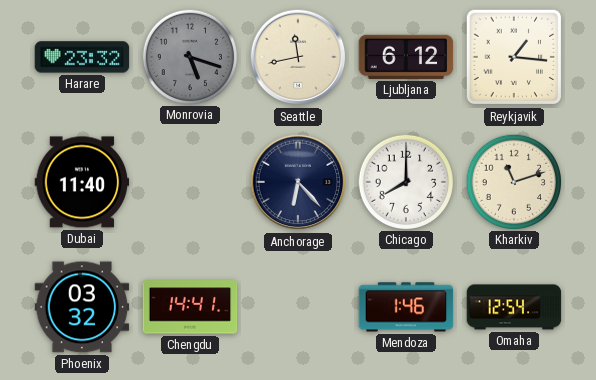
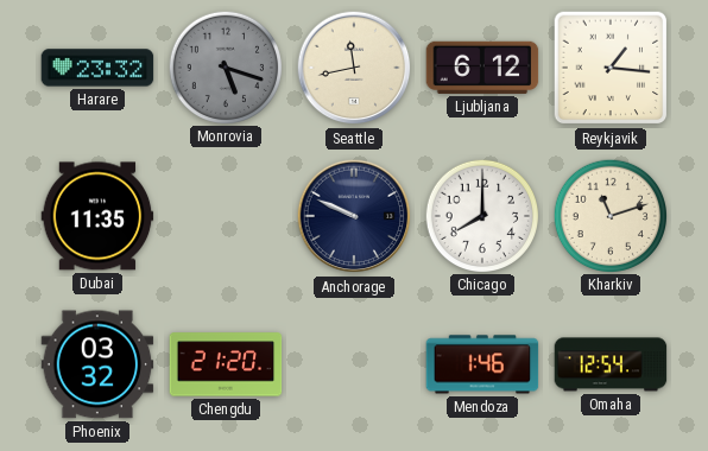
Dubai: 11:40 -> 11:35 (97, 216)
Anchorage: 6:23 -> 9:49 (354, 216)
Chengdu: 14:41 -> 21:20 (226, 364)
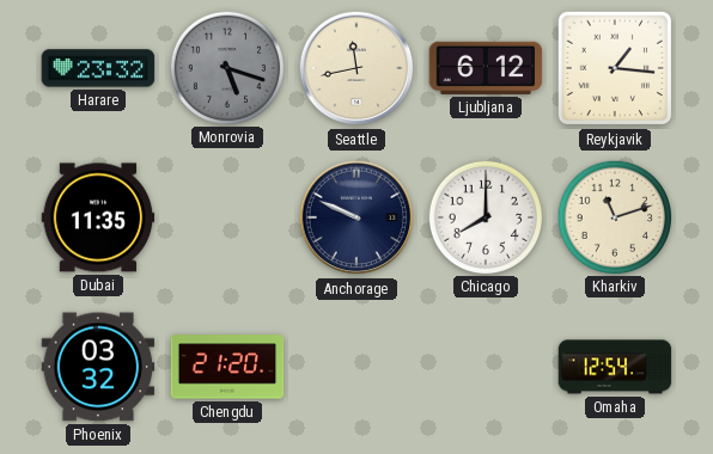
Mendoza: 1:46 -> none (482, 364)
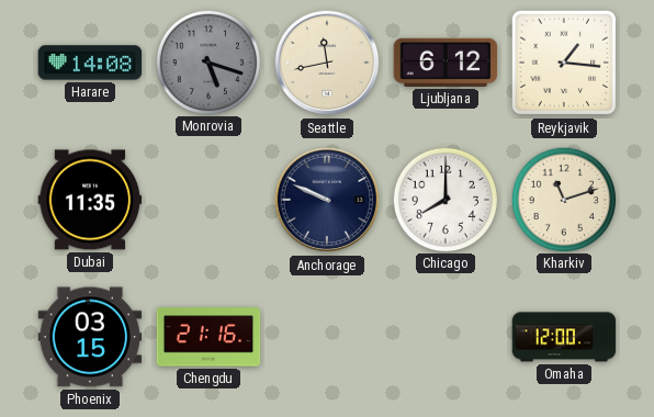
Harare: 23:32 -> 14:08 (90, 63)
Phoenix: 03:32 -> 03:15 (90, 337)
Chengdu: 21:20 -> 21:16 (208, 337)
Omaha: 12:54 -> 12:00 (564, 337)
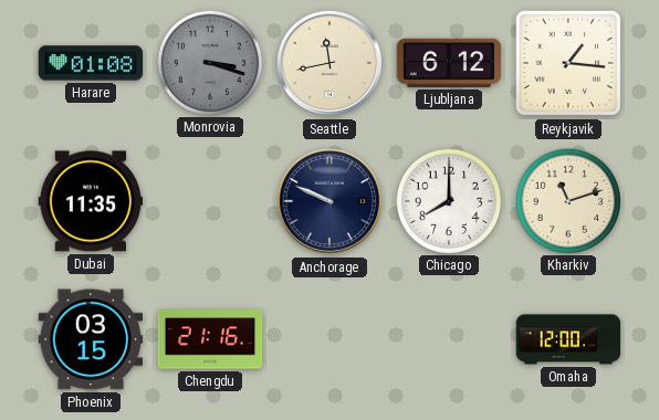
Harare: 14:08 -> 01:08 (91, 63)
Monrovia: 5:18 -> 3:18 (209, 62)
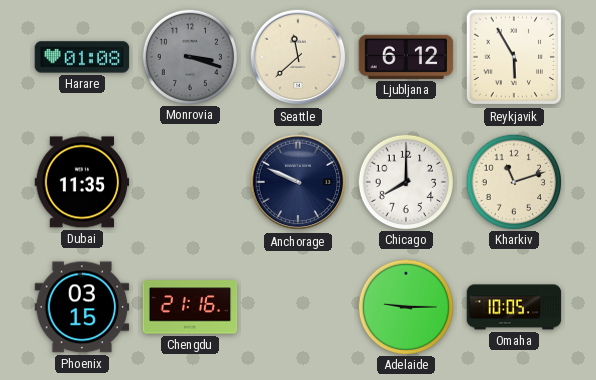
Seattle: 11:43 -> 11:38 (298, 57)
Reykjavik: 1:16 -> 5:55 (514, 57)
Adelaide: none -> 9:15 (405, 306)
Omaha: 12:00 -> 10:05 (514, 307)
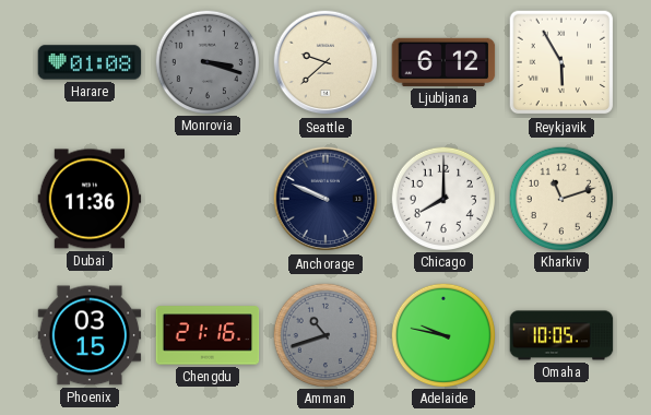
Seattle: 11:38 -> 9:38 (325, 62)
Dubai: 11:35 -> 11:36 (90, 199)
Amman: none -> 10:42 (324, 334)
Adelaide: 9:15 -> 9:47 (442, 334)
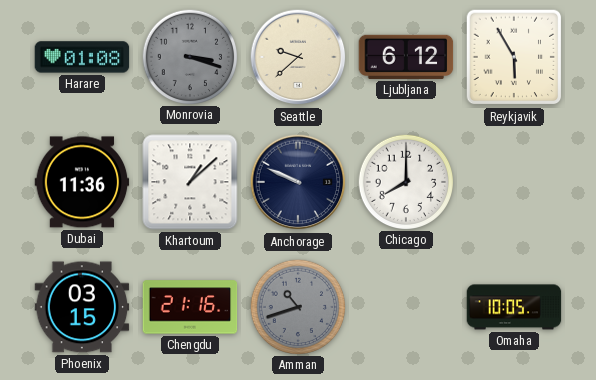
Khartoum: none -> 1:08 (190, 182)
Kharkiv: 11:12 -> none (560, 198)
Adelaide: 9:47 -> none (442, 334)
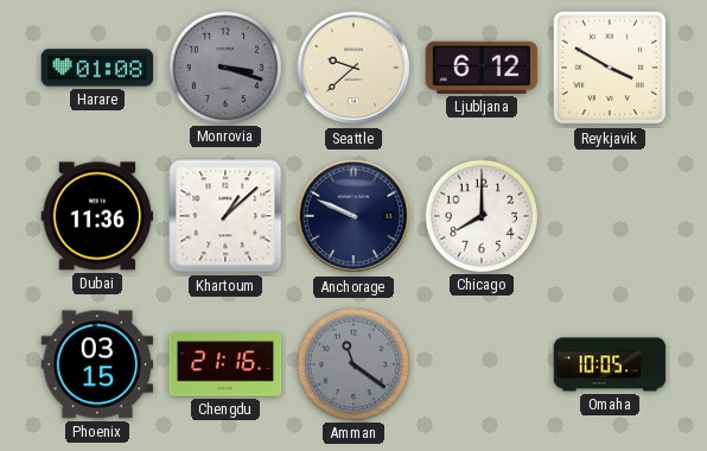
Reykjavik: 5:55 -> 3:50 (610, 68)
Amman: 10:42 -> 11:21 (352, 363)
